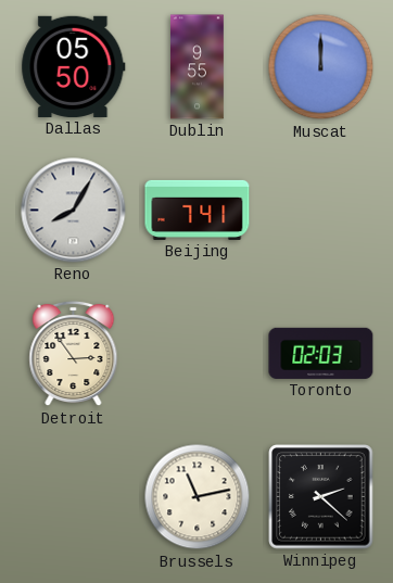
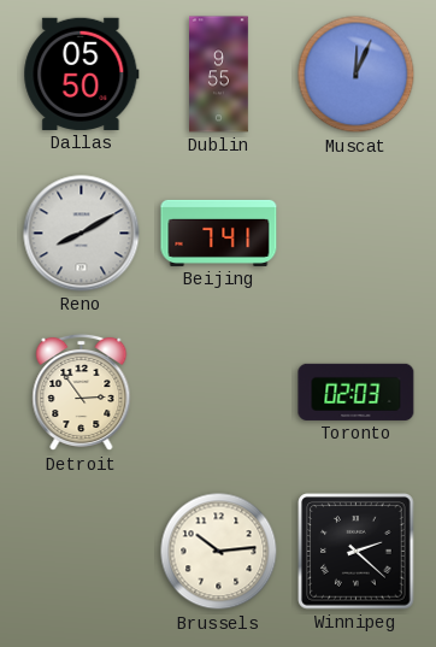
Muscat: 12:00 -> 12:04 (357, 75)
Reno: 8:05 -> 8:10 (82, 234)
Brussels: 11:13 -> 10:14 (219, 552)
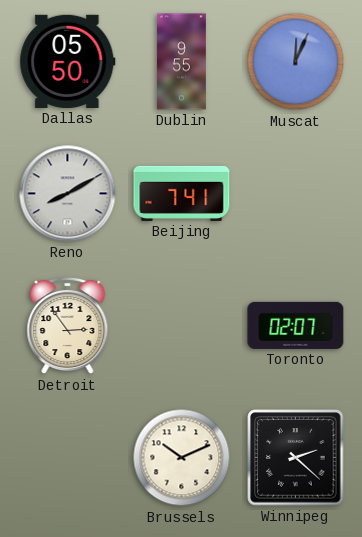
Toronto: 02:03 -> 02:07 (296, 325)
Brussels: 10:14 -> 10:11 (182, 458)
